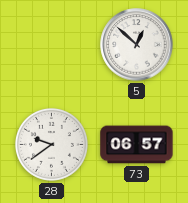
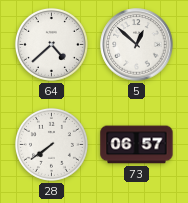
64: none -> 4:38 (51, 44)
28: 9:39 -> 7:39 (51, 144)
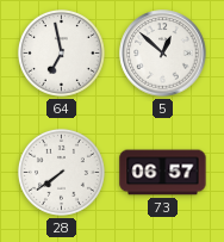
64: 4:38 -> 6:58 (61, 52)
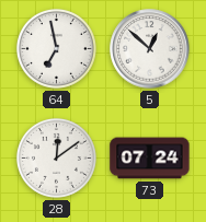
28: 7:39 -> 12:09 (56, 157)
73: 06:57 -> 07:24 (150, 159)
